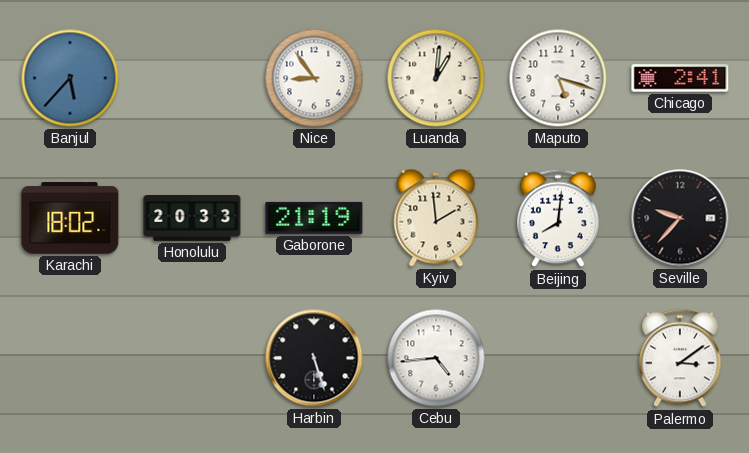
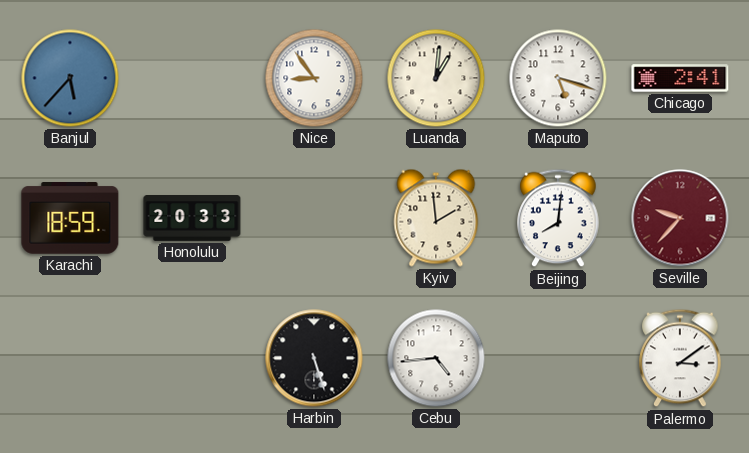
Karachi: 18:02 -> 18:59 (70, 218)
Gaborone: 21:19 -> none (314, 218)
Seville dial: black -> burgundy (680, 218)
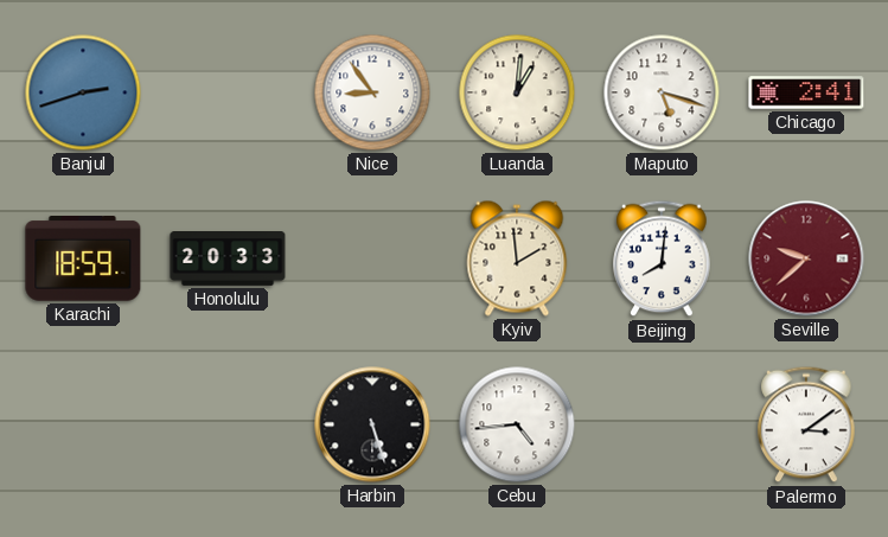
Banjul: 5:37 -> 2:42 (83, 92)
Seville: 9:37 -> 9:38 (806, 258)
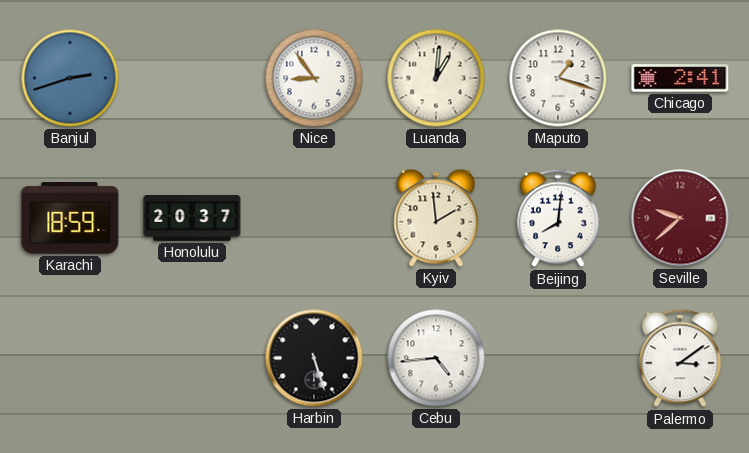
Maputo: 5:18 -> 1:18 (558, 78)
Honolulu: 20:33 -> 20:37 (192, 219)
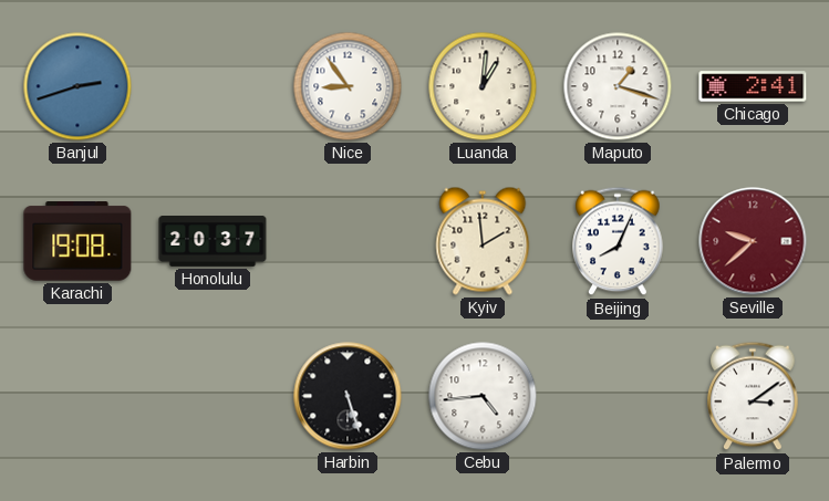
Karachi: 18:59 -> 19:08 (77, 241)
Beijing: 8:01 -> 8:04 (618, 241)
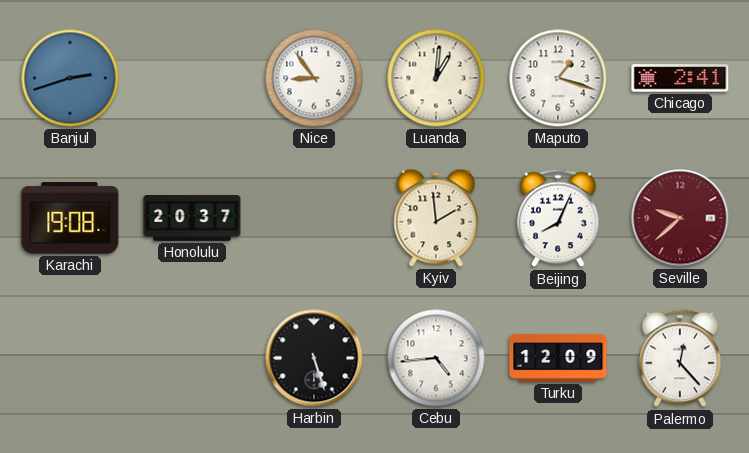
Turku: none -> 12:09 (558, 358)
Palermo: 3:09 -> 12:23 (680, 358)
